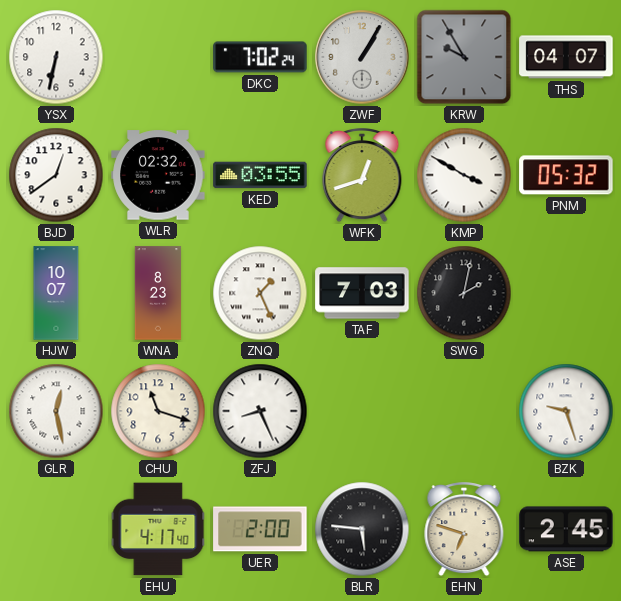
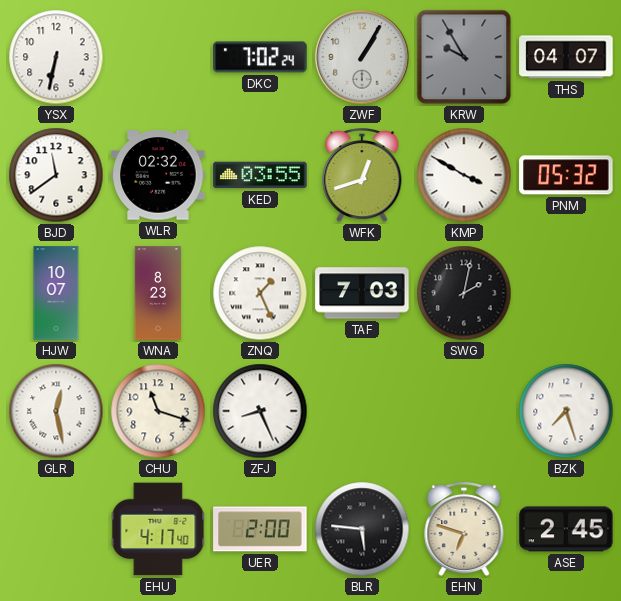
BJD: 12:39 -> 11:39 (56, 175)
BZK: 9:27 -> 7:27 (566, 411)
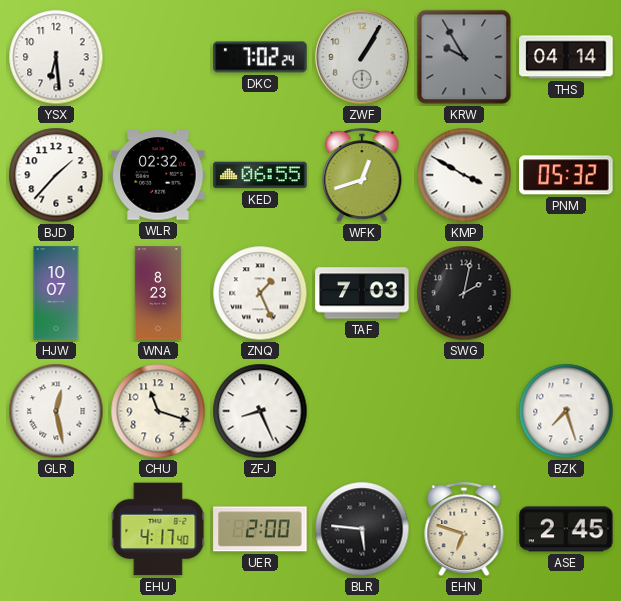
YSX: 6:32 -> 6:29 (56, 57)
THS: 04:07 -> 04:14 (566, 57)
BJD: 11:39 -> 1:37 (56, 175)
KED: 03:55 -> 06:55 (260, 175)
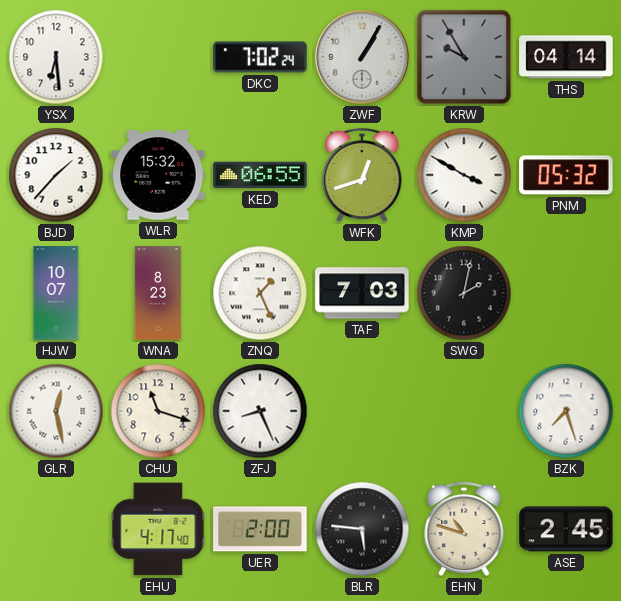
WLR: 02:32 -> 15:32 (158, 175)
EHN: 6:48 -> 10:48 (464, 530)
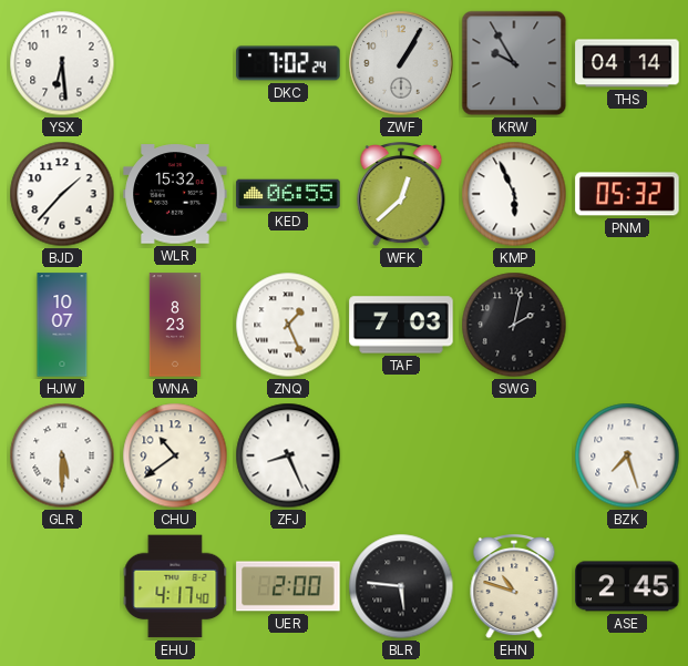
WFK: 12:42 -> 12:38 (401, 195)
KMP: 3:50 -> 5:56 (514, 194)
GLR: 12:28 -> 5:30 (62, 455)
CHU: 11:18 -> 10:39 (175, 455)
